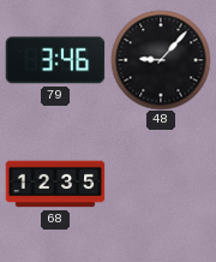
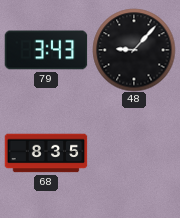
79: 3:46 -> 3:43 (46, 50)
68: 12:35 -> 8:35 (46, 153)
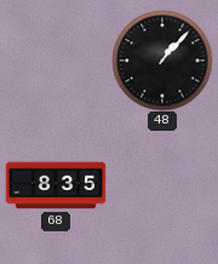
79: 3:43 -> none (46, 50)
48: 9:07 -> 1:07 (162, 61)
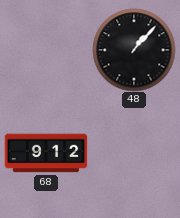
68: 8:35 -> 9:12 (46, 153)
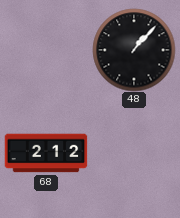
68: 9:12 -> 2:12 (46, 153)
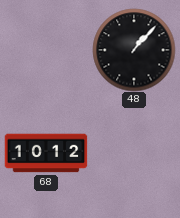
68: 2:12 -> 10:12 (46, 153)
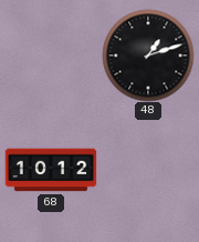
48: 1:07 -> 1:12 (148, 56)
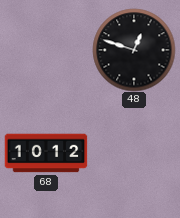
48: 1:12 -> 12:48 (134, 50)
